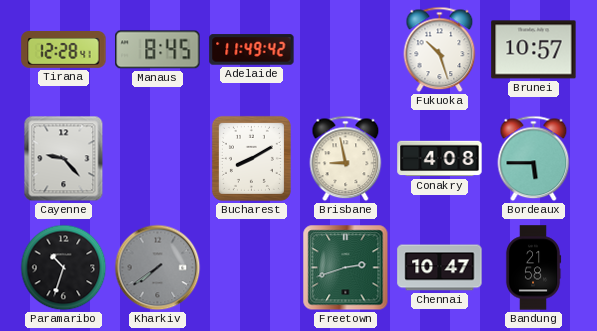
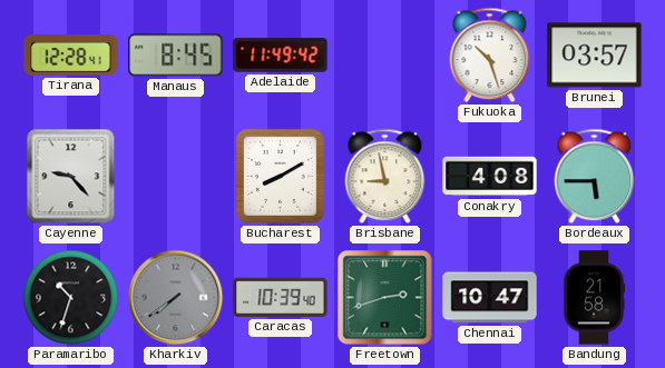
Brunei: 10:57 -> 03:57 (595, 56)
Caracas: none -> 10:39 (281, 297)
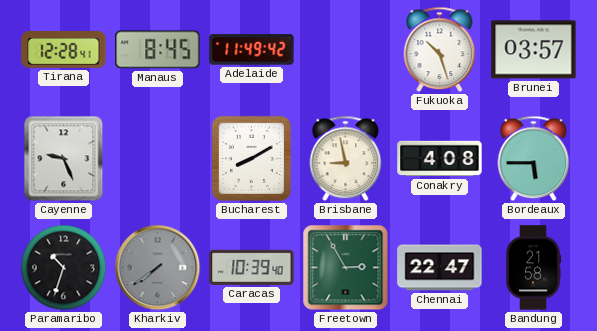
Cayenne: 9:23 -> 9:26 (64, 159)
Freetown: 2:42 -> 2:55 (346, 268)
Chennai: 10:47 -> 22:47 (440, 268)
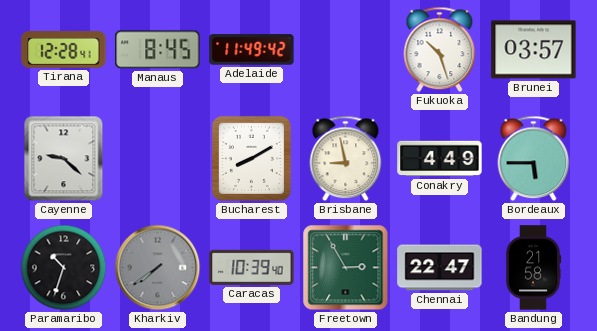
Cayenne: 9:26 -> 9:22 (64, 159)
Conakry: 4:08 -> 4:49 (440, 159)
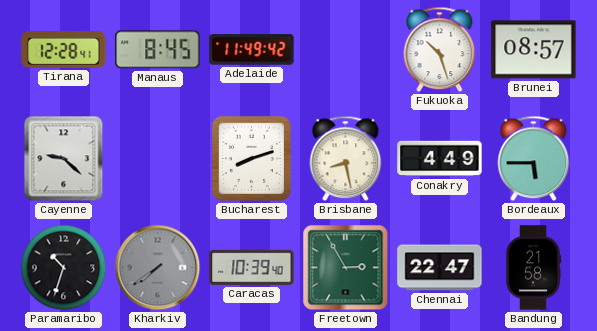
Brunei: 03:57 -> 08:57 (534, 50)
Bucharest: 8:10 -> 8:12 (251, 158)
Brisbane: 8:58 -> 8:28 (346, 159)
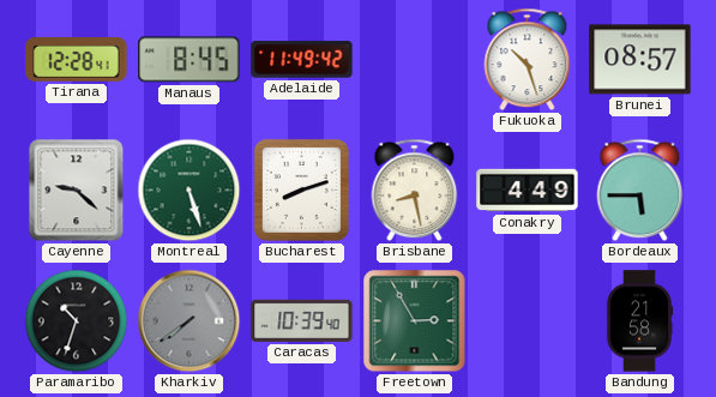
Montreal: none -> 5:27 (189, 191)
Chennai: 22:47 -> none (440, 268)
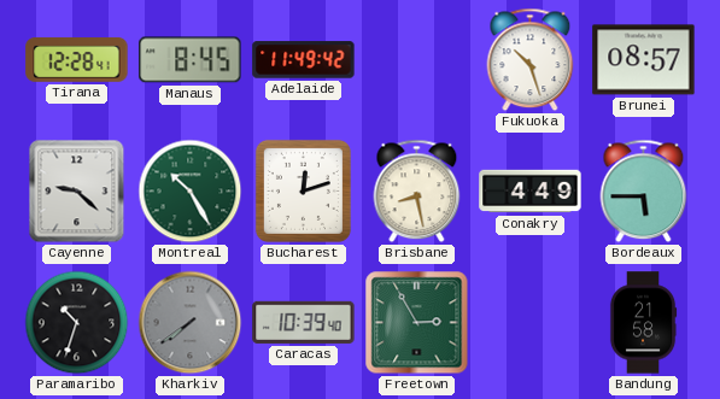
Montreal: 5:27 -> 10:25 (191, 192)
Bucharest: 8:12 -> 12:12 (303, 190)
